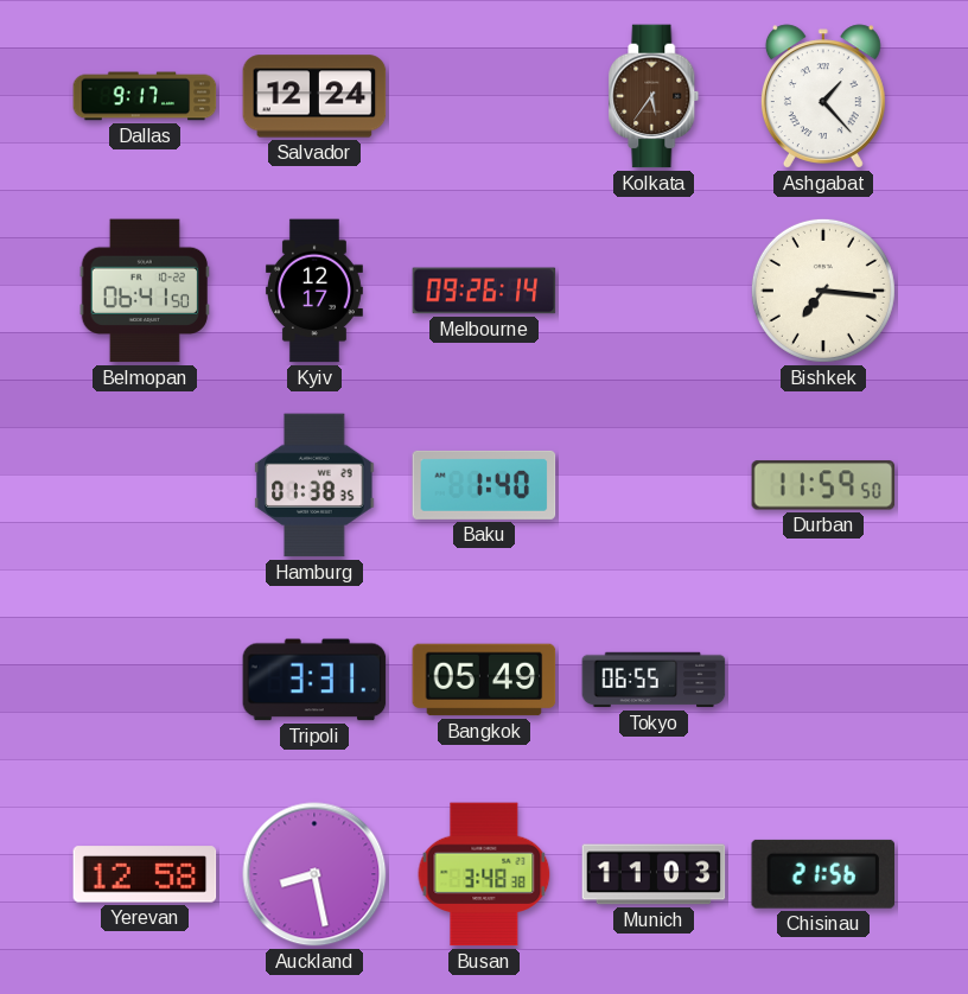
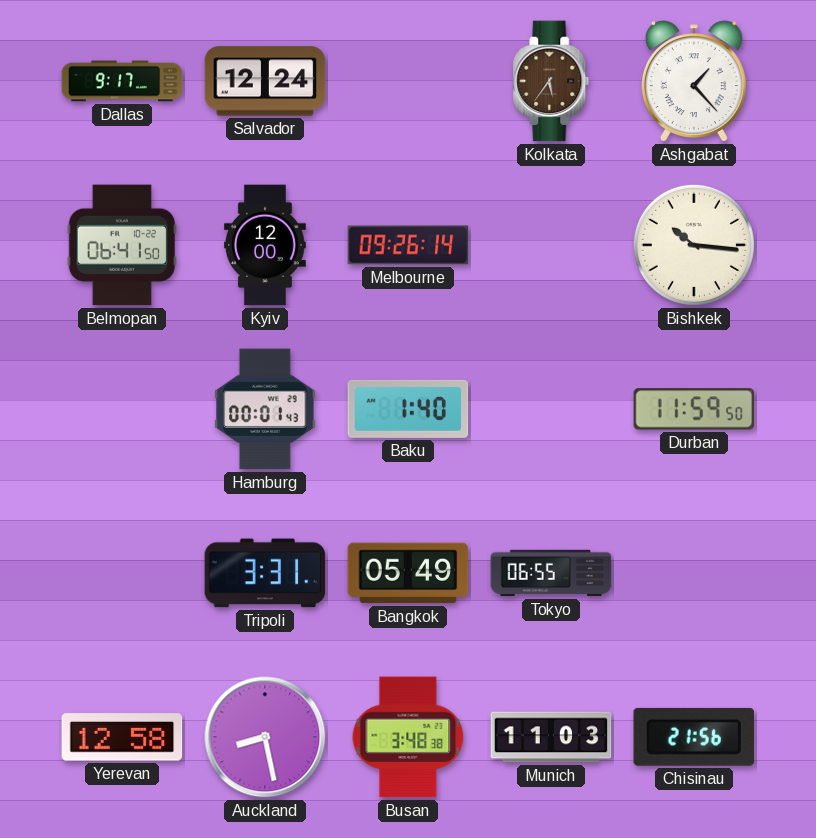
Kyiv: 12:17 -> 12:00 (265, 245)
Bishkek: 7:16 -> 10:16 (694, 245)
Hamburg: 01:38 -> 00:01 (265, 409)
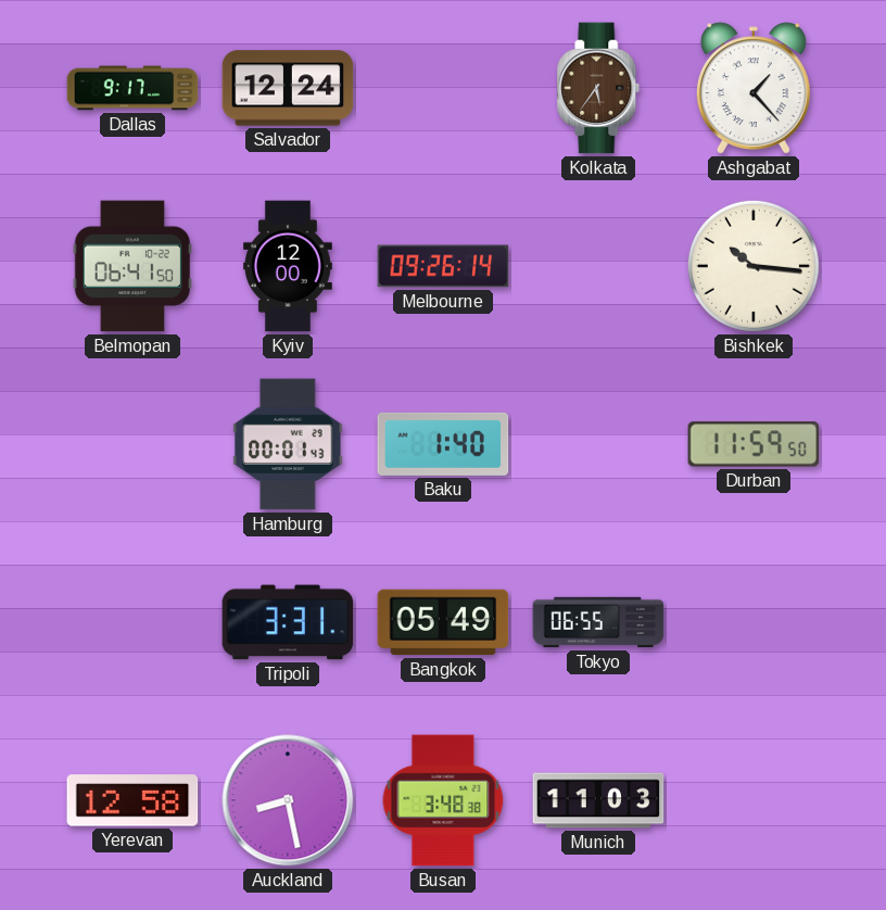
Chisinau: 21:56 -> none (693, 737)
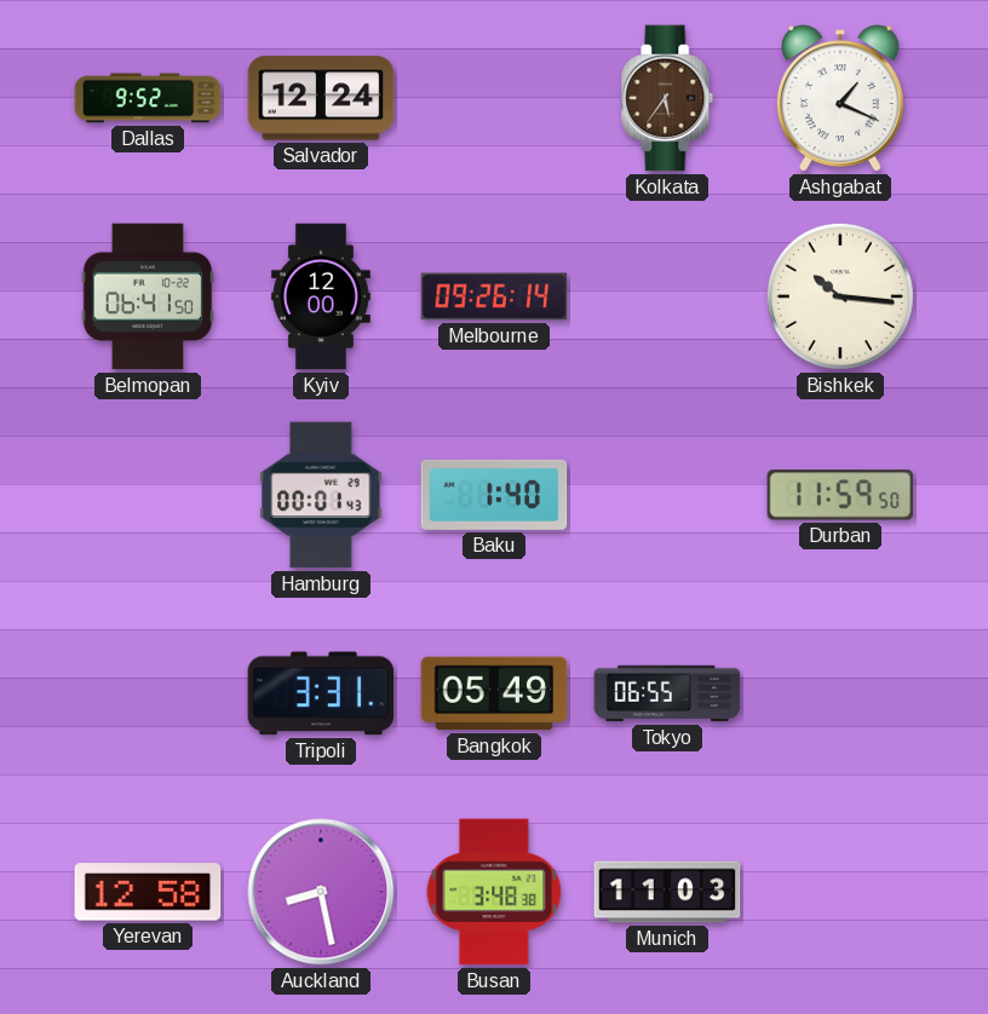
Dallas: 9:17 -> 9:52 (148, 98)
Ashgabat: 1:23 -> 1:19 (840, 98)
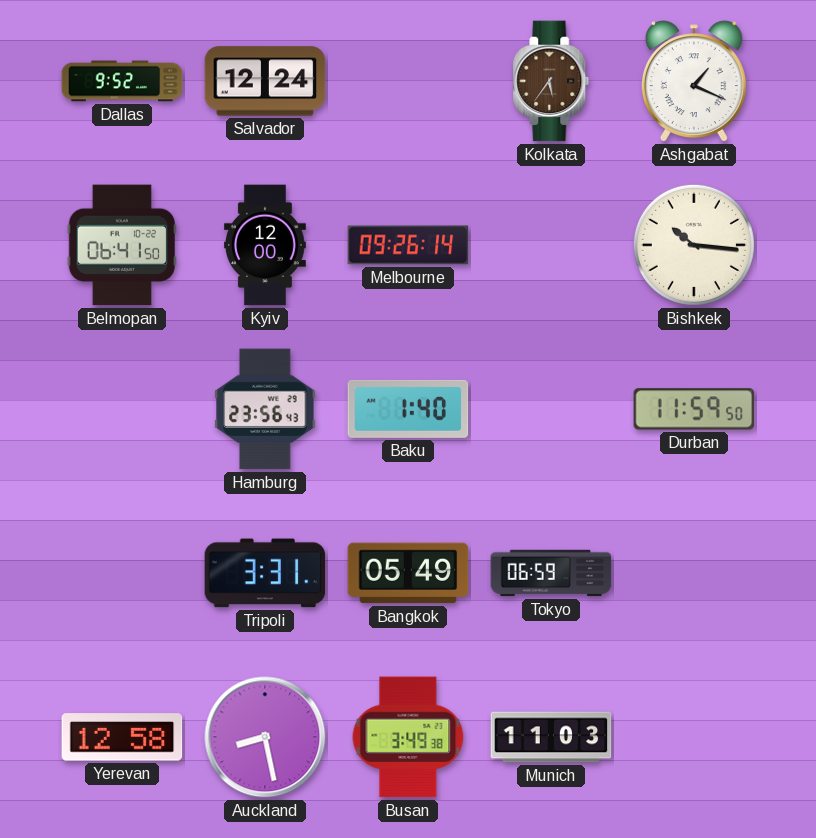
Hamburg: 00:01 -> 23:56 (265, 409)
Tokyo: 06:55 -> 06:59 (551, 573)
Busan: 3:48 -> 3:49 (408, 737)
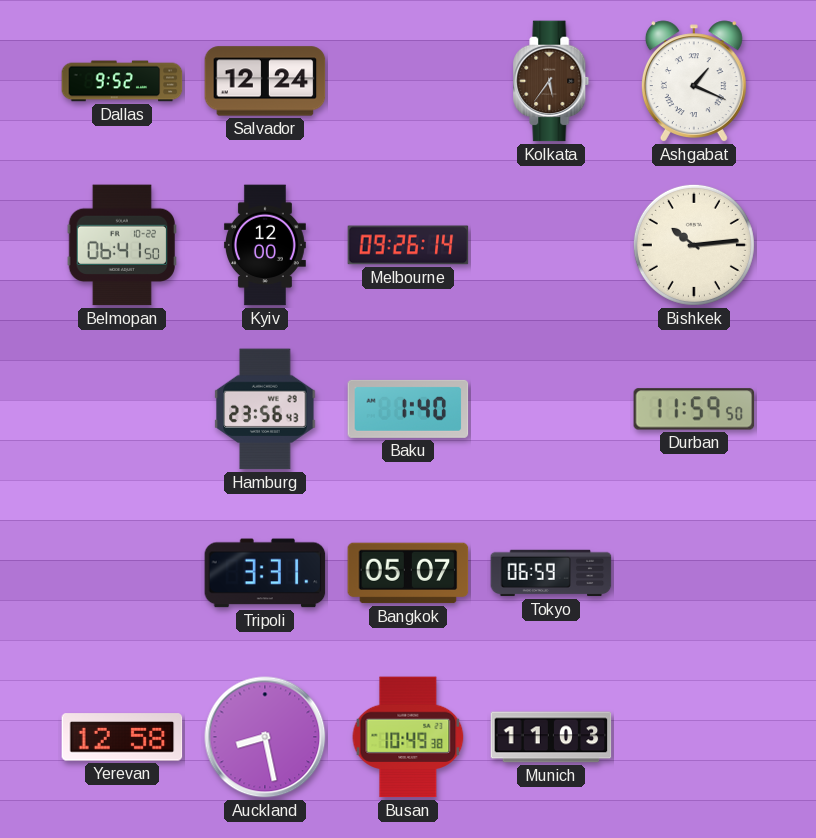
Bishkek: 10:16 -> 10:14 (694, 245)
Bangkok: 05:49 -> 05:07 (408, 573)
Busan: 3:49 -> 10:49 (408, 737)
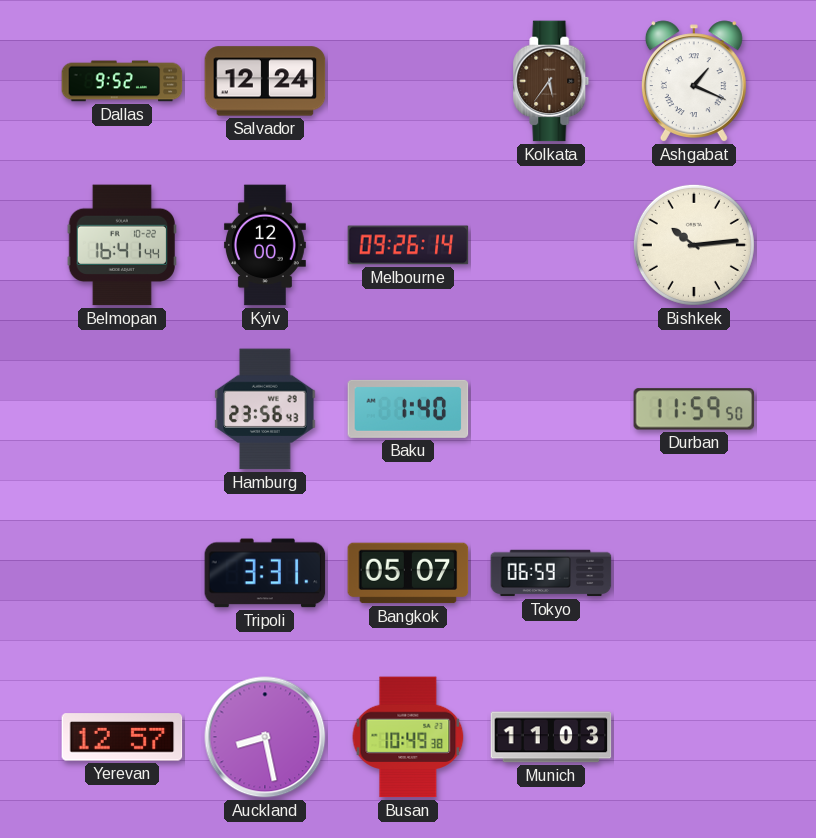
Belmopan: 06:41 -> 16:41 (121, 245)
Yerevan: 12:58 -> 12:57 (122, 737)
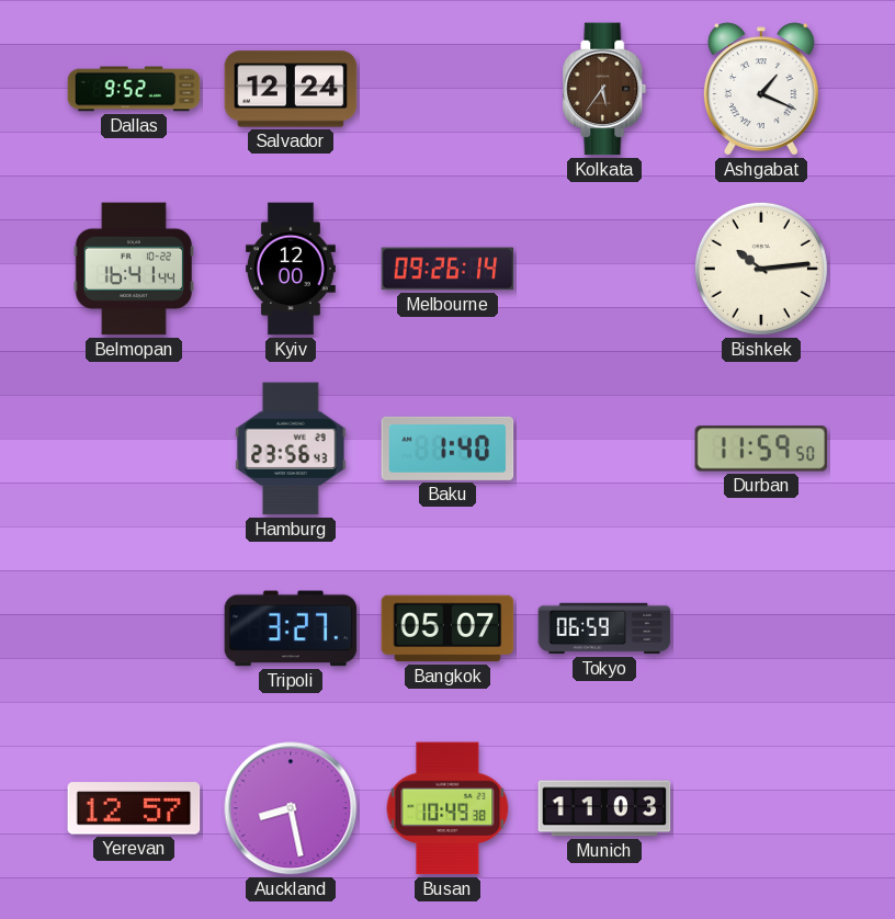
Tripoli: 3:31 -> 3:27 (291, 628)
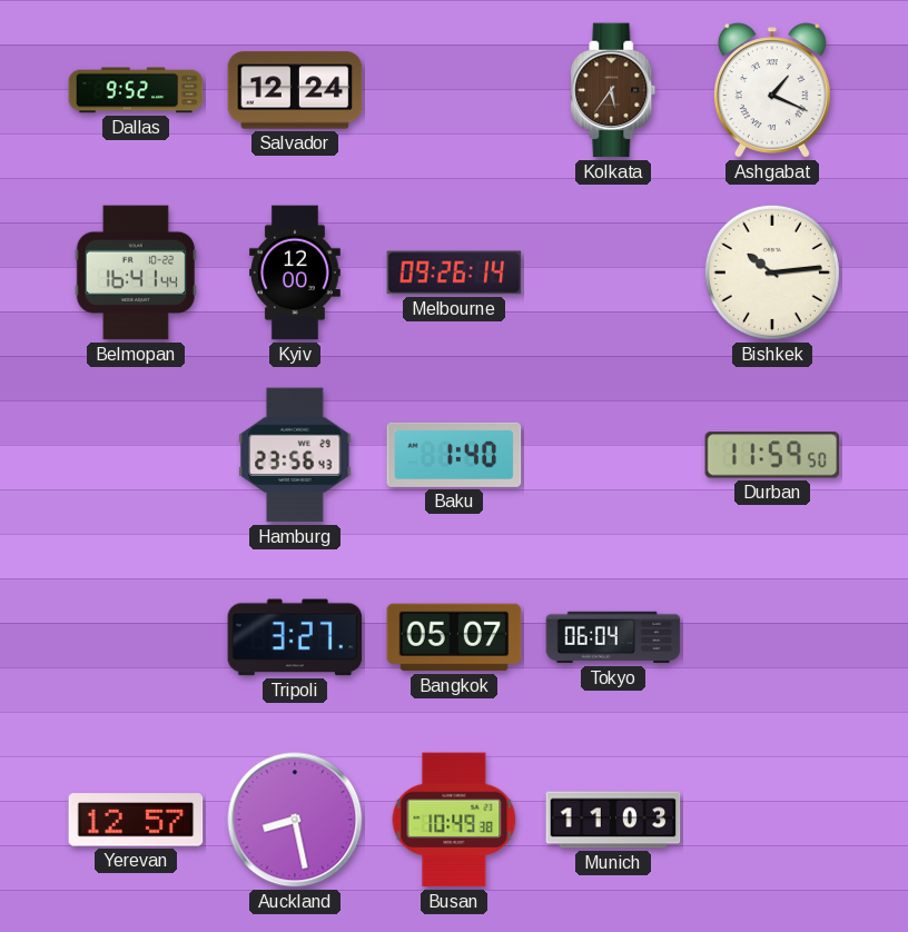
Tokyo: 06:59 -> 06:04 (613, 637)
